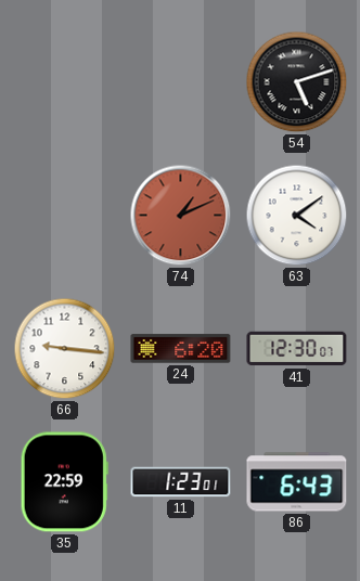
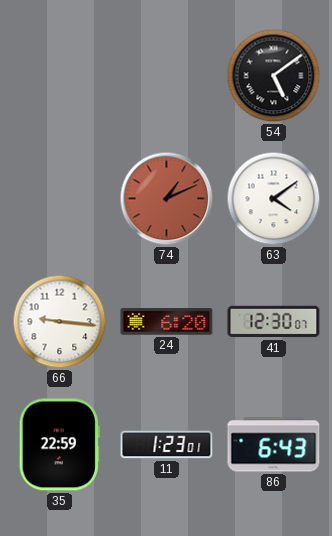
54: 5:12 -> 5:09 (274, 76)
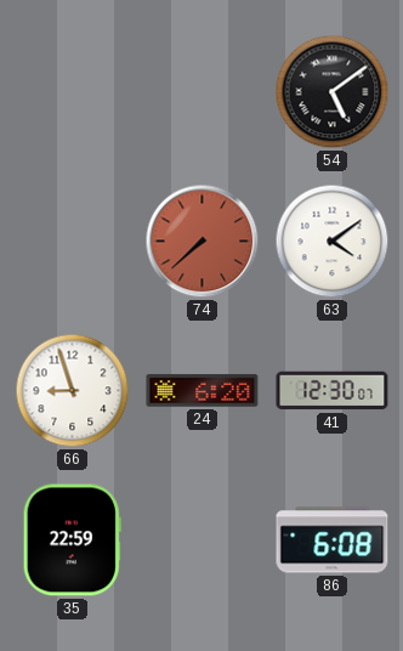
74: 1:11 -> 7:38 (203, 242)
66: 9:16 -> 8:57 (73, 391)
11: 1:23 -> none (167, 445)
86: 6:43 -> 6:08 (333, 540)
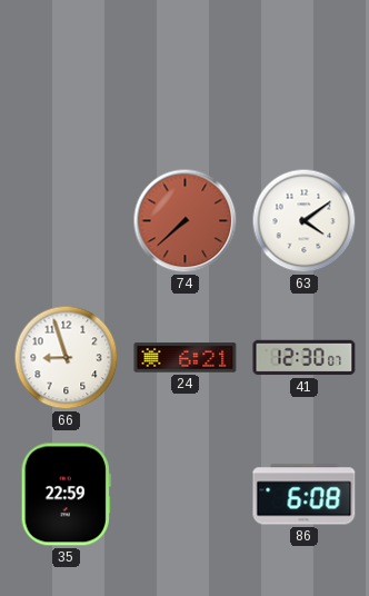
54: 5:09 -> none (333, 92)
24: 6:20 -> 6:21 (186, 358)
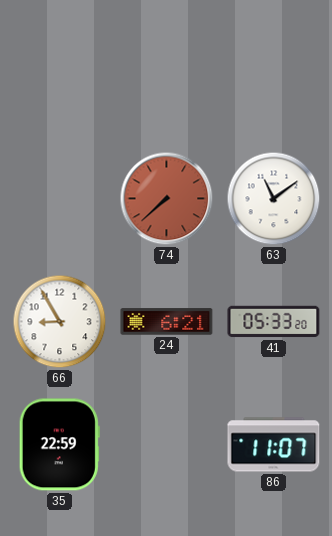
63: 4:09 -> 11:09 (274, 199)
66: 8:57 -> 8:55 (60, 322)
41: 12:30 -> 05:33 (274, 322)
86: 6:08 -> 11:07 (274, 445)
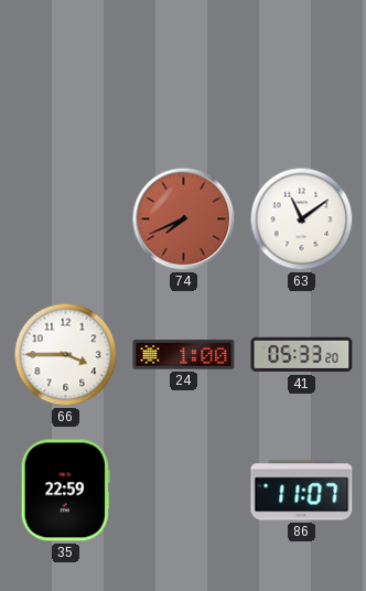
74: 7:38 -> 7:41 (184, 219)
66: 8:55 -> 3:45 (66, 355)
24: 6:21 -> 1:00 (184, 355)
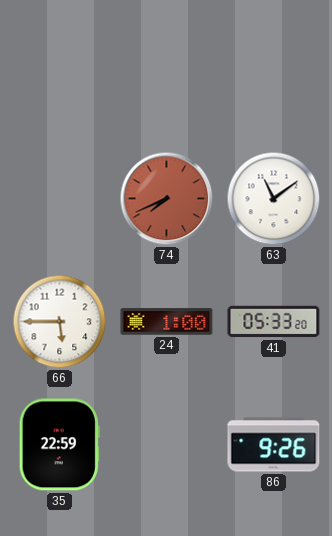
66: 3:45 -> 5:45 (60, 322)
86: 11:07 -> 9:26 (274, 445)
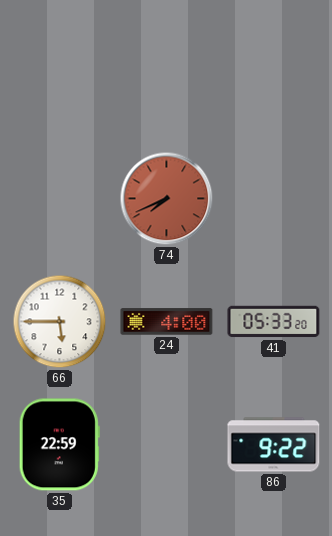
63: 11:09 -> none (274, 199)
24: 1:00 -> 4:00 (167, 322)
86: 9:26 -> 9:22 (274, 445)
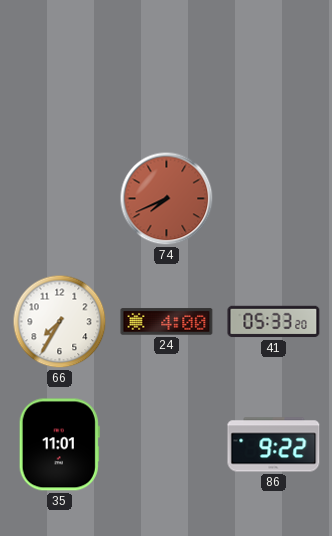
66: 5:45 -> 7:35 (60, 322)
35: 22:59 -> 11:01 (59, 445)
